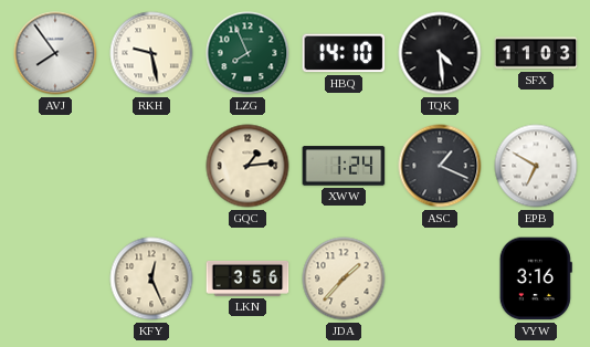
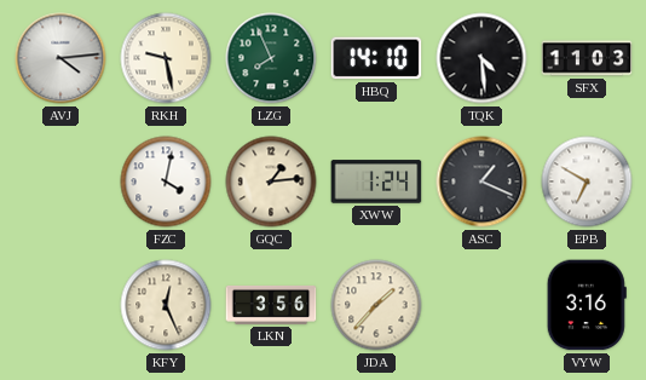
AVJ: 7:54 -> 4:14 (60, 58)
FZC: none -> 4:02 (166, 182)
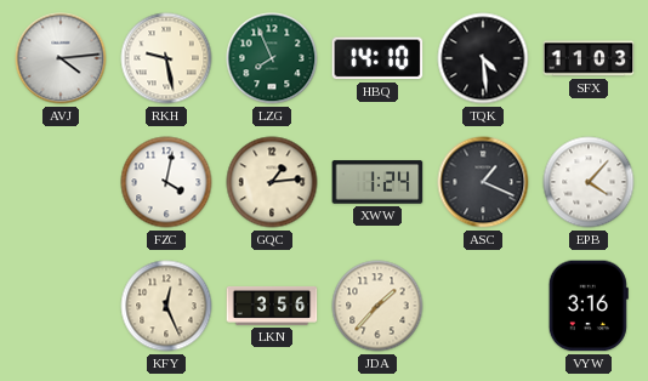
EPB: 6:50 -> 4:07 (589, 182)
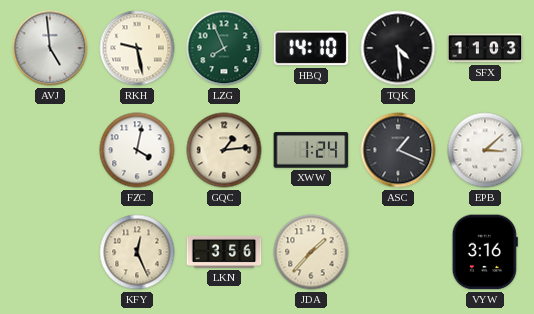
AVJ: 4:14 -> 4:59 (50, 48)
EPB: 4:07 -> 3:08 (485, 150)
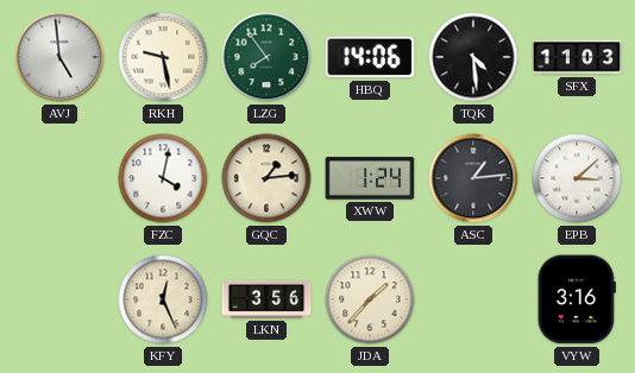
LZG: 7:56 -> 7:54 (266, 57)
HBQ: 14:10 -> 14:06 (370, 57)
ASC: 1:19 -> 1:14 (473, 178)
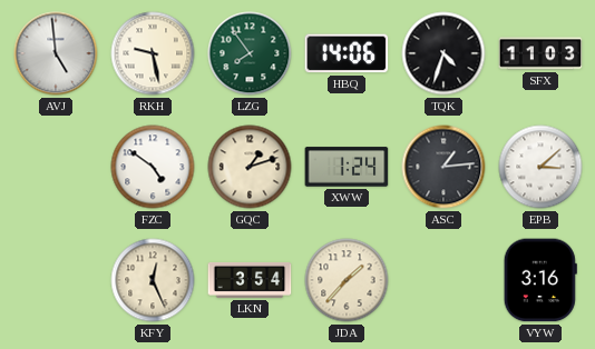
TQK: 4:29 -> 4:33 (443, 53)
FZC: 4:02 -> 4:51 (153, 167)
GQC: 1:14 -> 1:12 (250, 167)
LKN: 3:56 -> 3:54 (250, 280)
